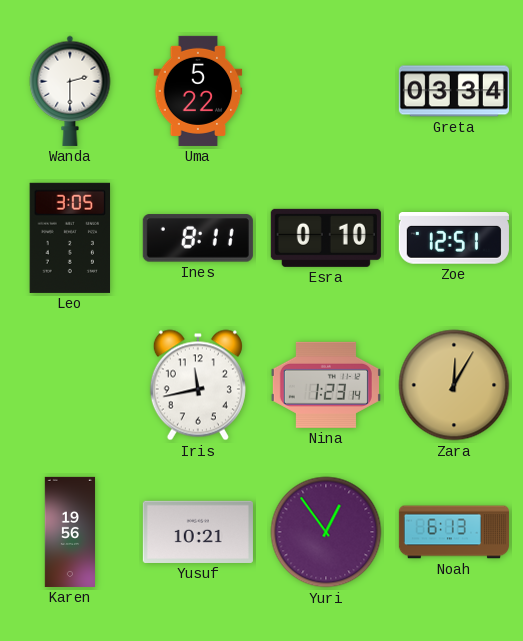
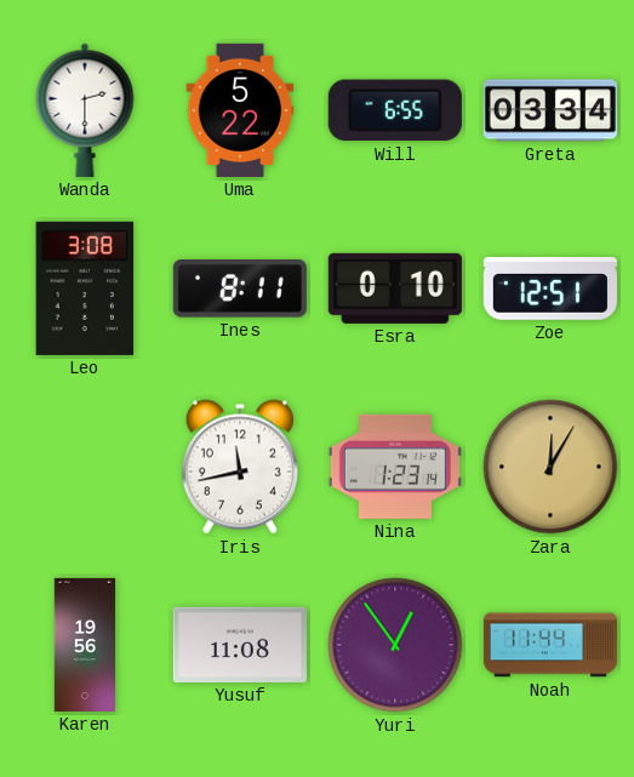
Will: none -> 6:55 (395, 110)
Leo: 3:05 -> 3:08 (85, 288)
Yusuf: 10:21 -> 11:08 (240, 645)
Noah: 6:13 -> 11:44 (550, 645)
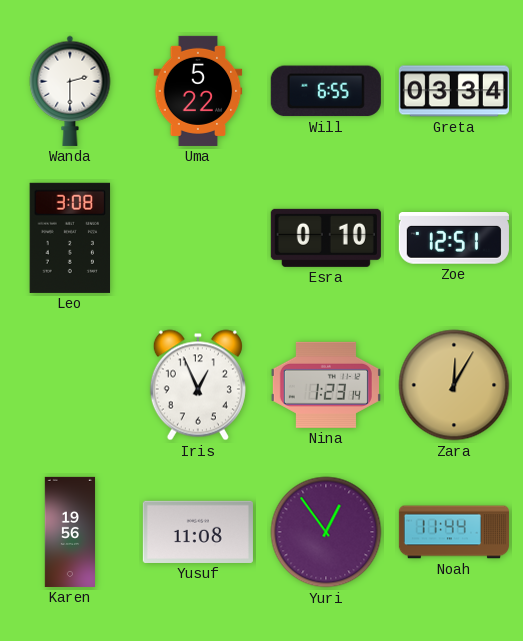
Ines: 8:11 -> none (240, 288)
Iris: 11:43 -> 12:56 (198, 385)
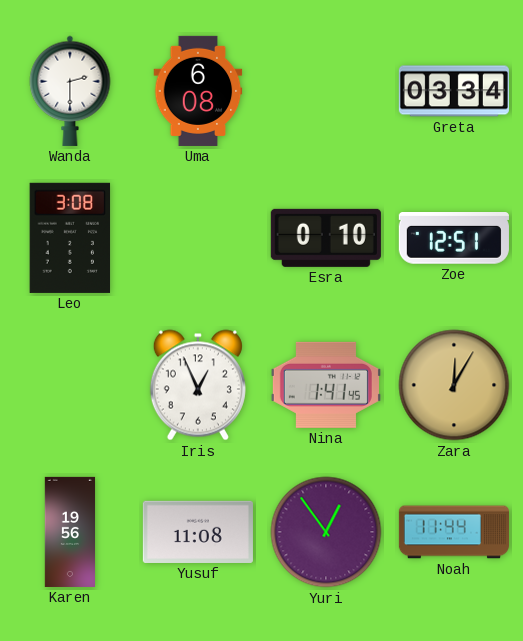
Uma: 5:22 -> 6:08 (198, 91)
Will: 6:55 -> none (326, 91)
Nina: 1:23 -> 1:41 (326, 385)
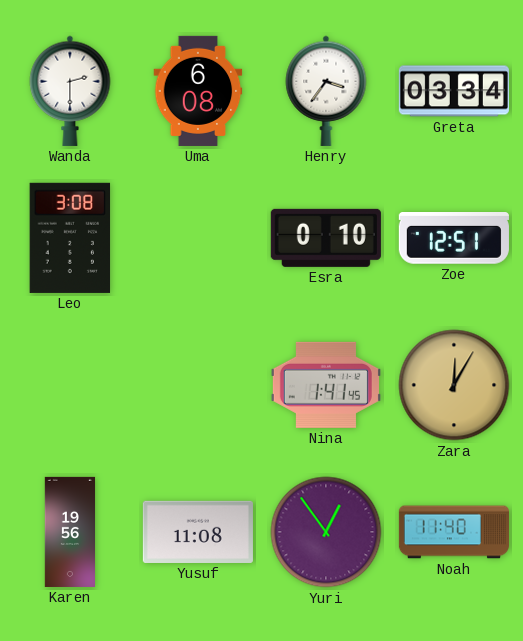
Henry: none -> 3:36 (326, 91)
Iris: 12:56 -> none (198, 385)
Noah: 11:44 -> 11:40 (454, 532)
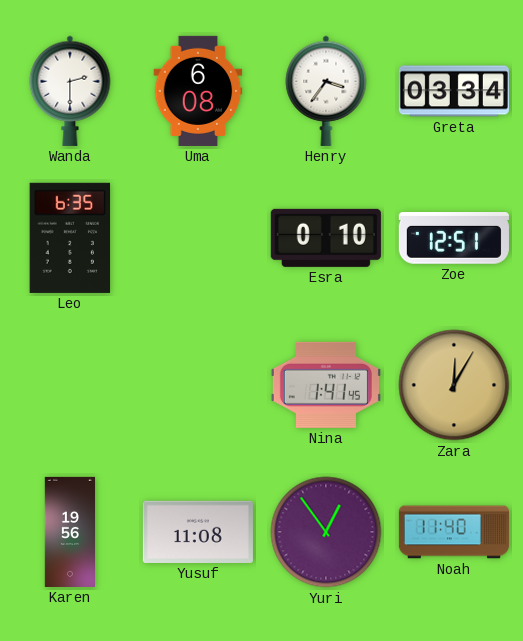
Leo: 3:08 -> 6:35 (70, 238)
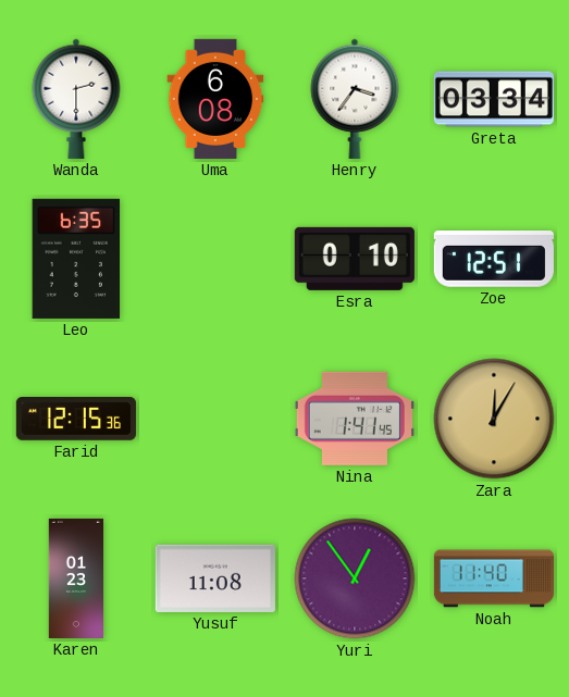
Farid: none -> 12:15 (76, 420)
Karen: 19:56 -> 01:23 (76, 578)
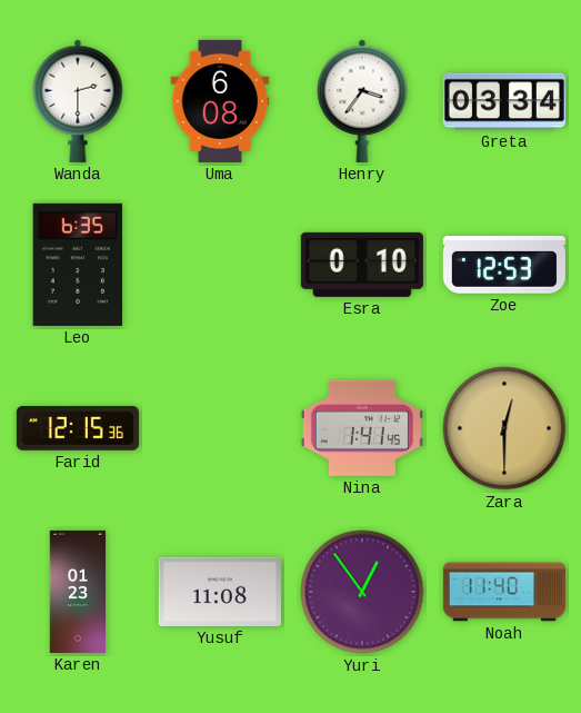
Zoe: 12:51 -> 12:53 (504, 266)
Zara: 12:05 -> 12:30 (504, 428)
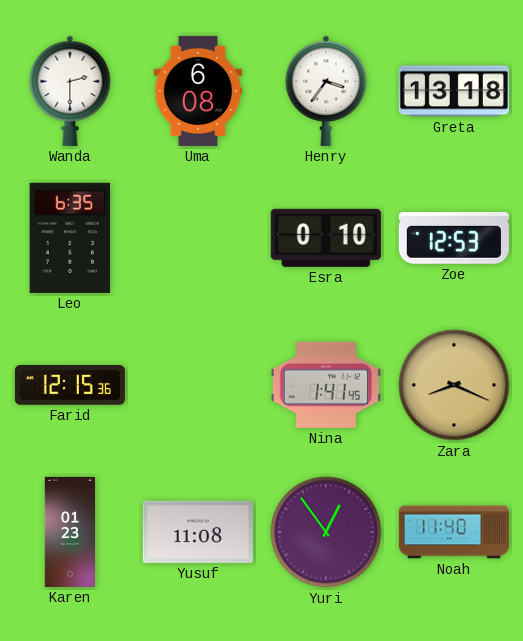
Greta: 03:34 -> 13:18 (454, 91)
Zara: 12:30 -> 8:19 (454, 385)
